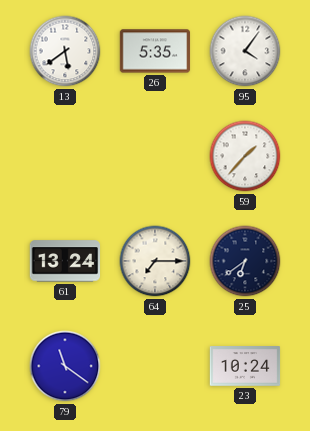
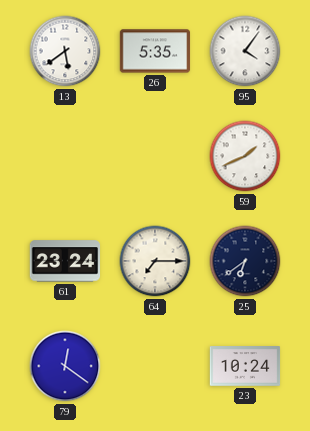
59: 1:37 -> 1:41 (245, 156)
61: 13:24 -> 23:24 (65, 261)
79: 11:21 -> 12:21 (65, 366)
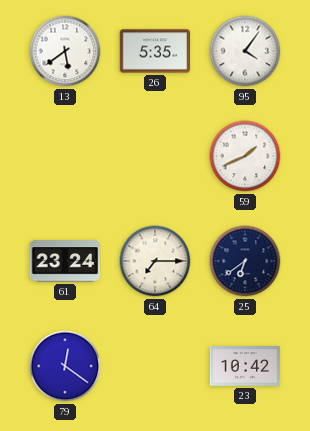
23: 10:24 -> 10:42 (245, 366)
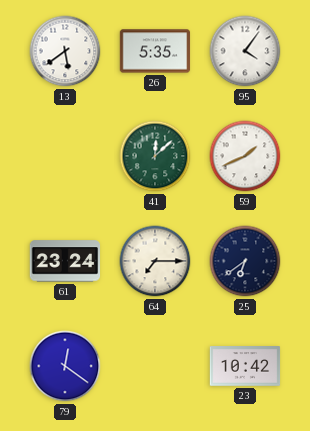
41: none -> 12:08 (155, 156)
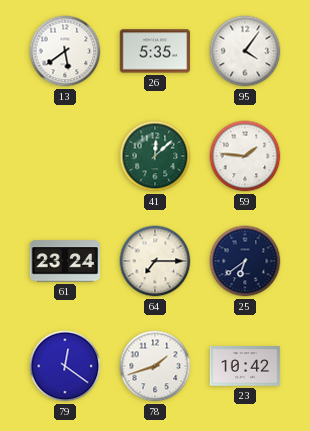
59: 1:41 -> 1:46 (245, 156)
78: none -> 1:42 (155, 366)
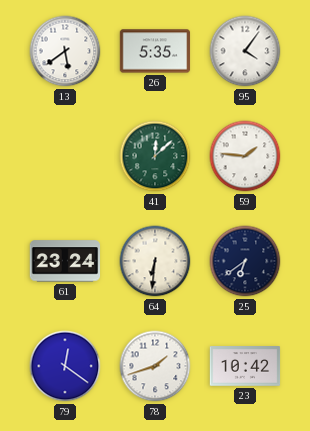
64: 7:15 -> 6:31 (155, 261)
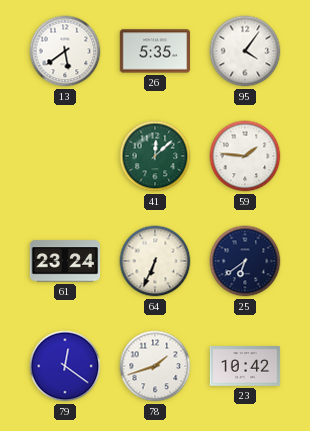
64: 6:31 -> 6:34 (155, 261)
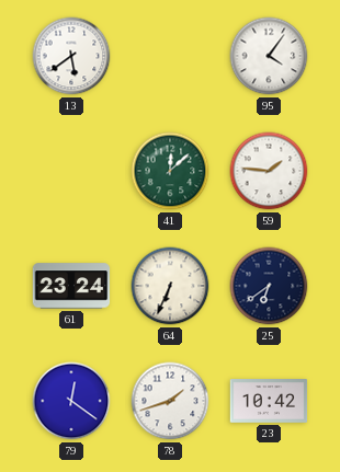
26: 5:35 -> none (155, 51)
